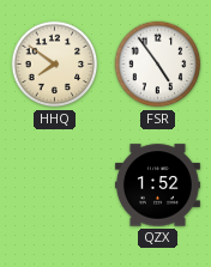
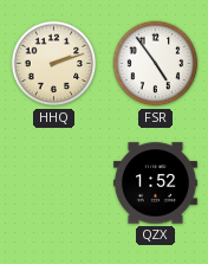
HHQ: 7:51 -> 2:12 (54, 64)
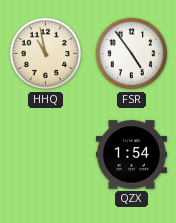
HHQ: 2:12 -> 10:58 (46, 54)
QZX: 1:52 -> 1:54 (131, 155)
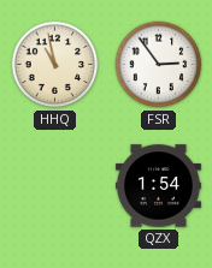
FSR: 4:54 -> 2:54 (159, 65)
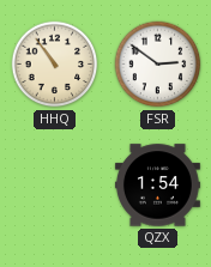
HHQ: 10:58 -> 10:54 (55, 65)
FSR: 2:54 -> 2:51 (158, 65)
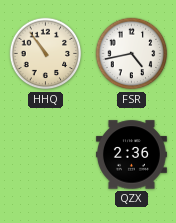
FSR: 2:51 -> 4:43 (132, 54)
QZX: 1:54 -> 2:36 (131, 155)
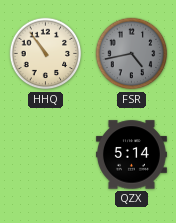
FSR dial: white -> grey (132, 54)
QZX: 2:36 -> 5:14 (131, 155)
